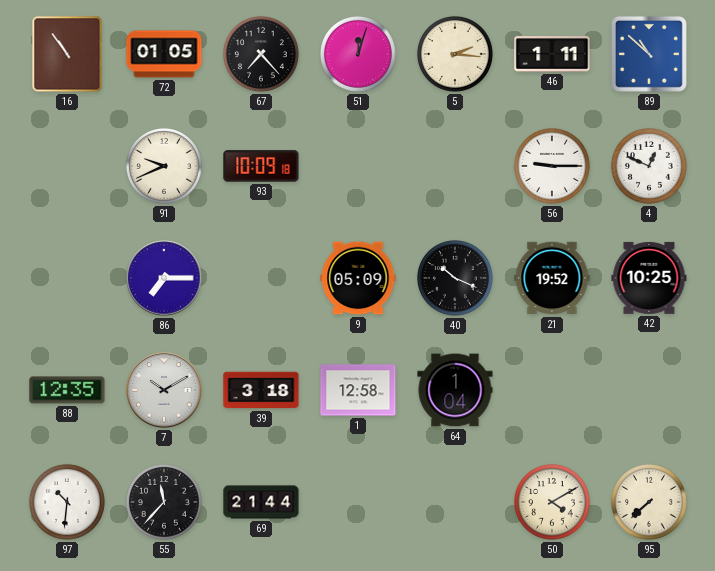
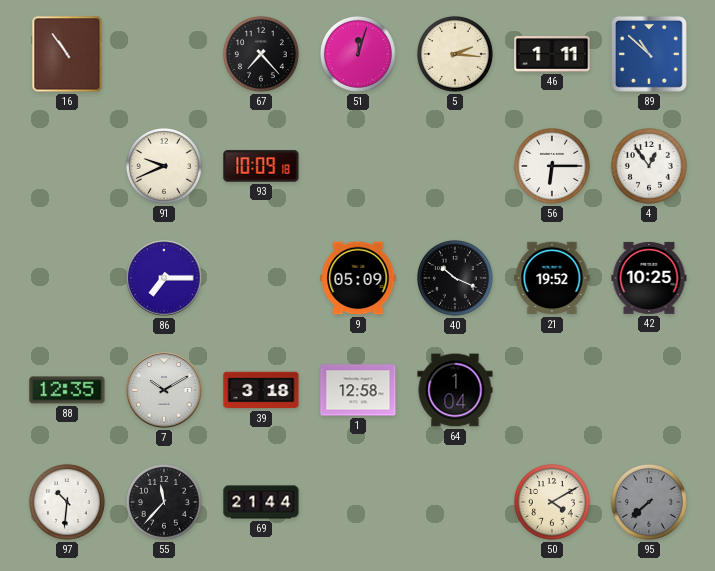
72: 01:05 -> none (164, 54)
56: 9:15 -> 6:15 (552, 166)
4: 12:49 -> 12:54 (649, 166)
95 dial: cream -> grey (649, 502)
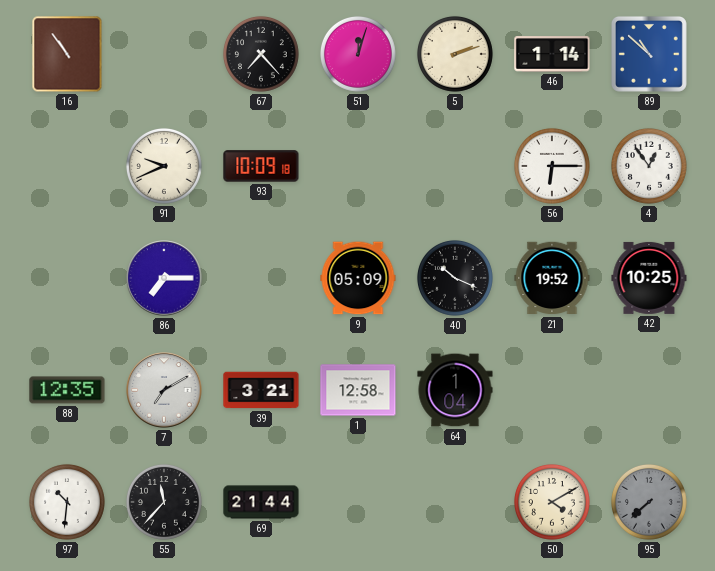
5: 2:16 -> 2:12 (455, 54)
46: 1:11 -> 1:14 (552, 54)
7: 10:10 -> 7:10 (164, 390)
39: 3:18 -> 3:21 (261, 390)
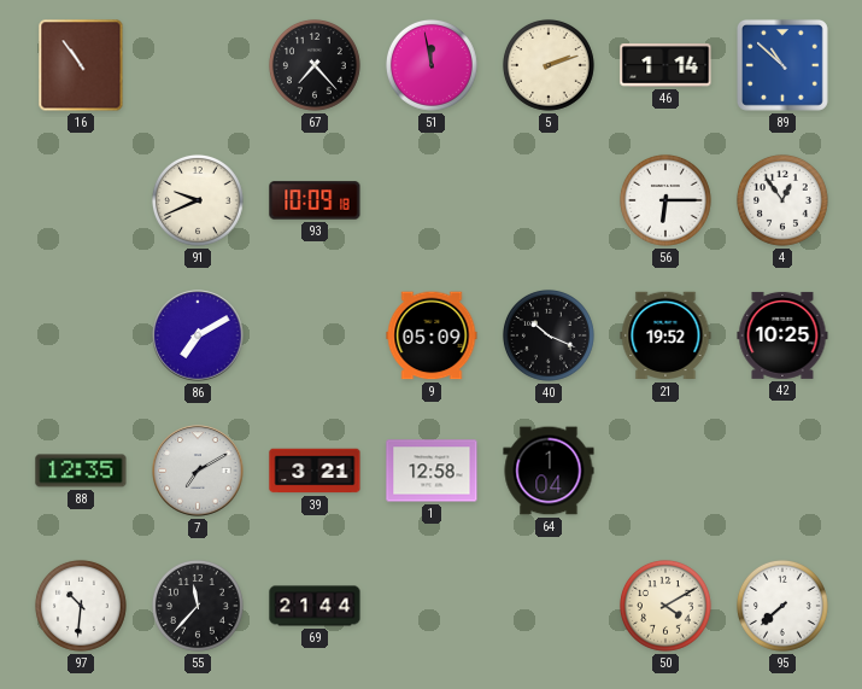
51: 12:03 -> 11:58 (432, 65)
86: 7:15 -> 7:10 (198, 335)
95 dial: grey -> white (782, 606)
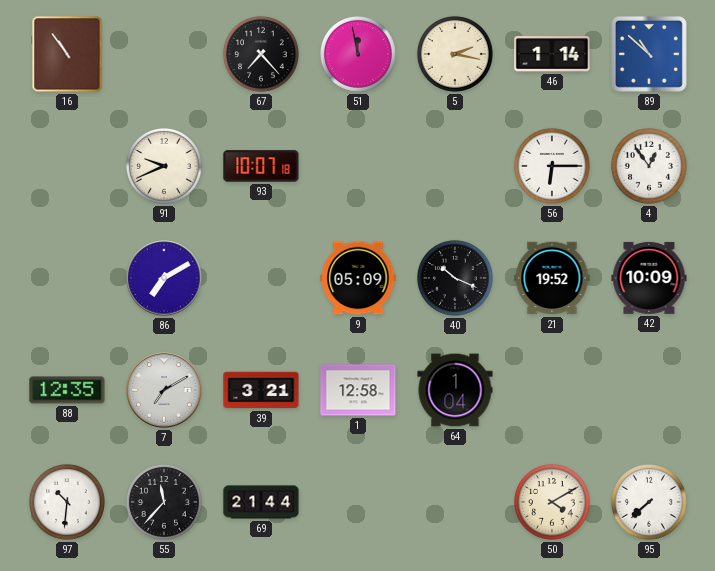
5: 2:12 -> 2:17 (455, 54)
93: 10:09 -> 10:07 (261, 166)
42: 10:25 -> 10:09 (649, 278)
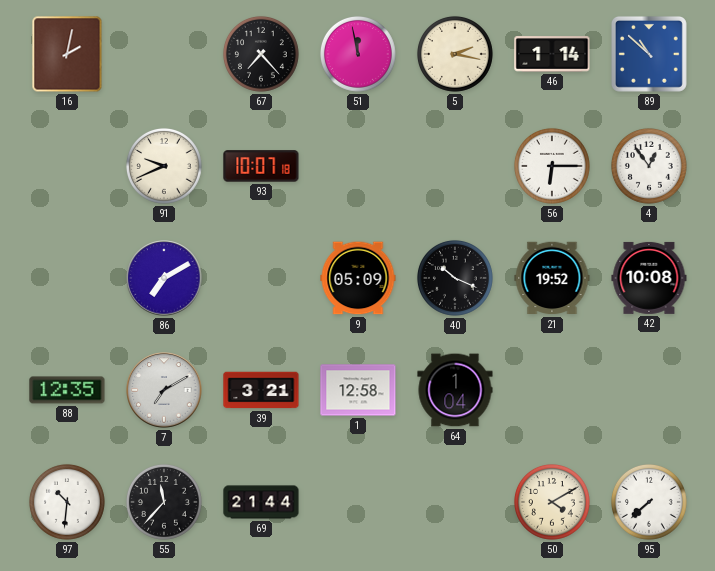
16: 10:54 -> 2:02 (67, 54)
42: 10:09 -> 10:08 (649, 278)
